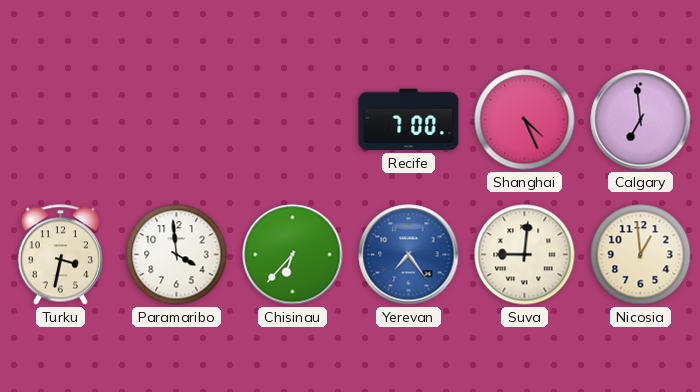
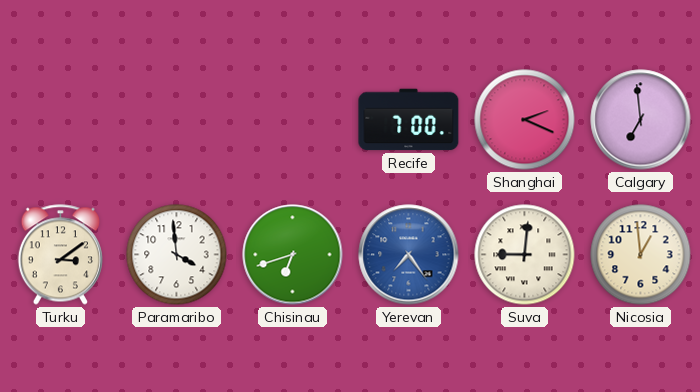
Shanghai: 4:26 -> 2:19 (525, 120)
Turku: 3:32 -> 3:09 (60, 255)
Chisinau: 6:37 -> 6:42 (293, 255)
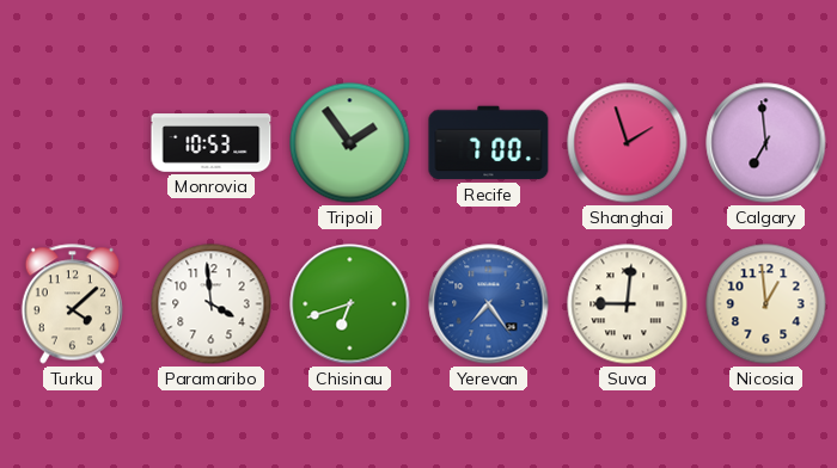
Monrovia: none -> 10:53 (212, 143)
Tripoli: none -> 1:54 (350, 143)
Shanghai: 2:19 -> 1:57 (628, 143)
Turku: 3:09 -> 4:08 (72, 304)
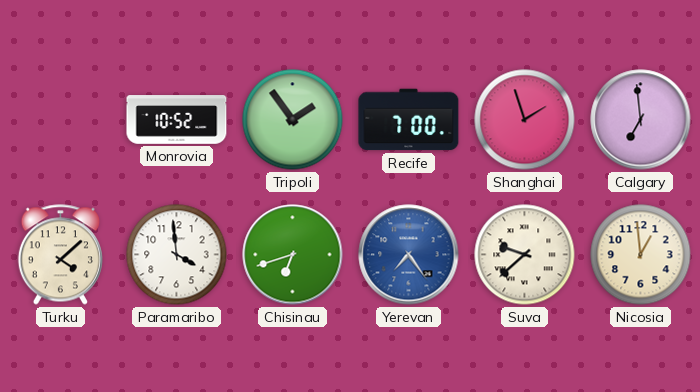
Monrovia: 10:53 -> 10:52 (177, 120)
Suva: 9:01 -> 9:38 (525, 255)
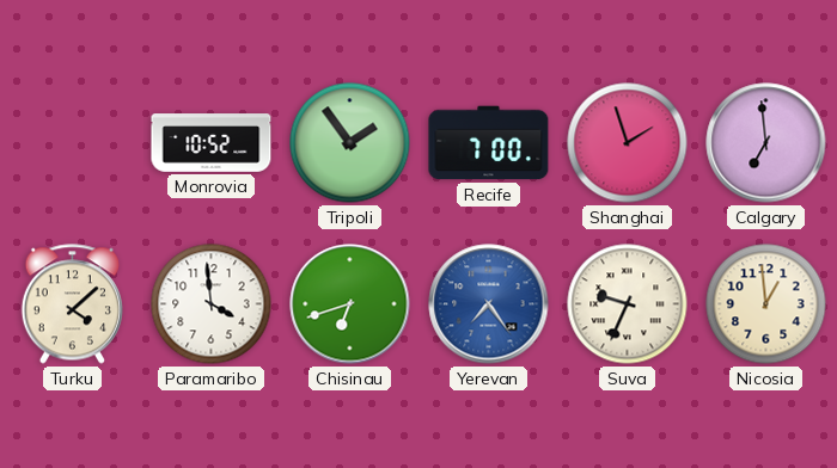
Suva: 9:38 -> 9:34 (628, 304)
